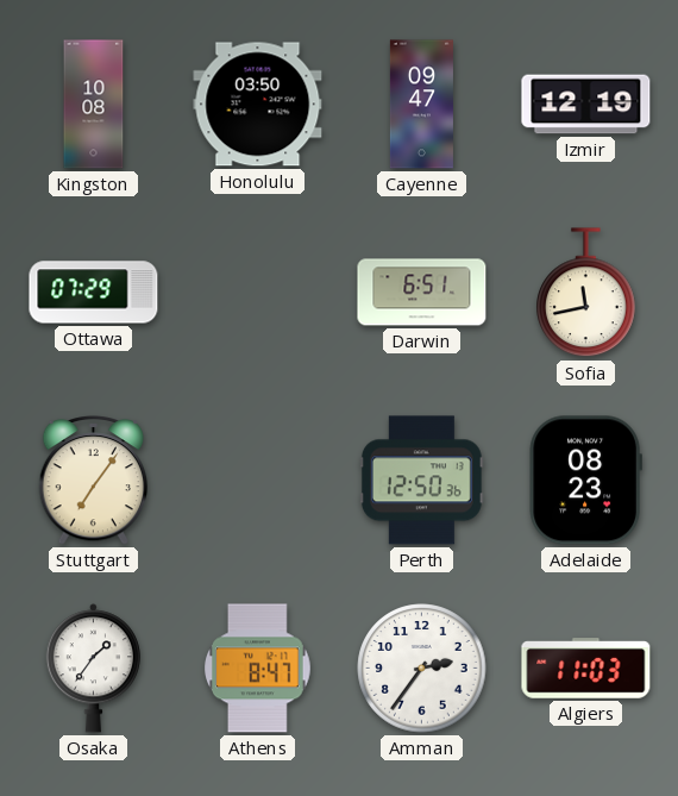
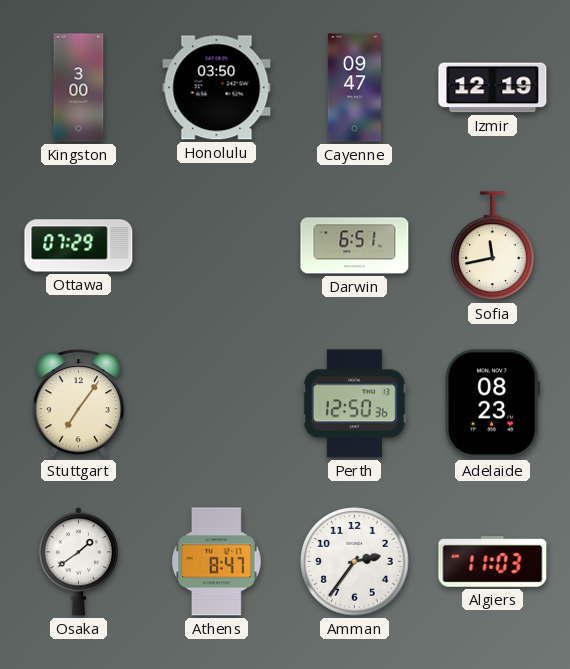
Kingston: 10:08 -> 3:00 (79, 88)
Osaka: 1:36 -> 1:39 (78, 562)
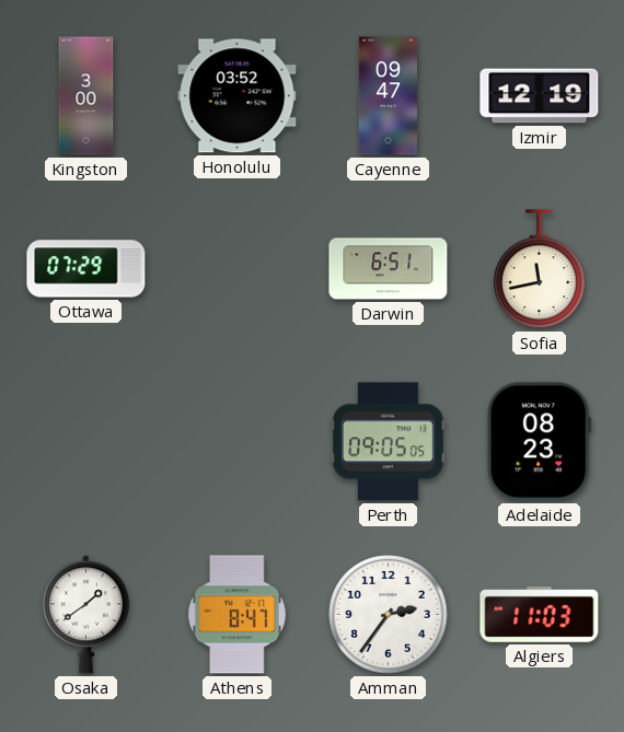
Honolulu: 03:50 -> 03:52 (238, 96)
Stuttgart: 7:06 -> none (79, 404)
Perth: 12:50 -> 09:05 (388, 442)
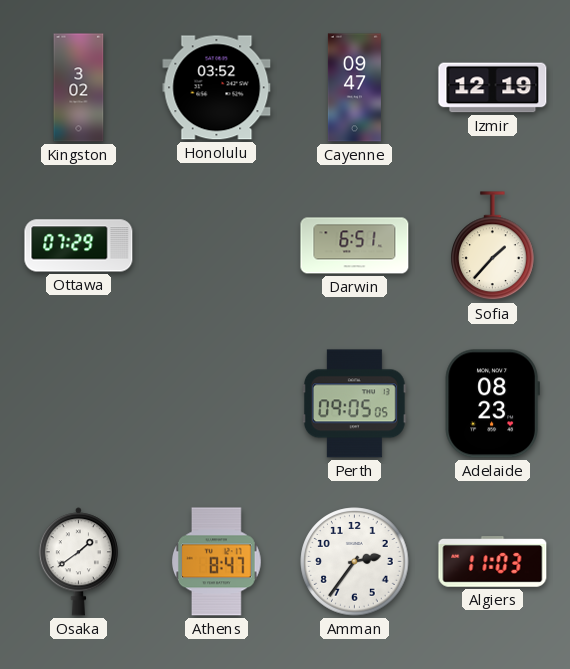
Kingston: 3:00 -> 3:02 (79, 88)
Sofia: 11:43 -> 1:37 (493, 246)
